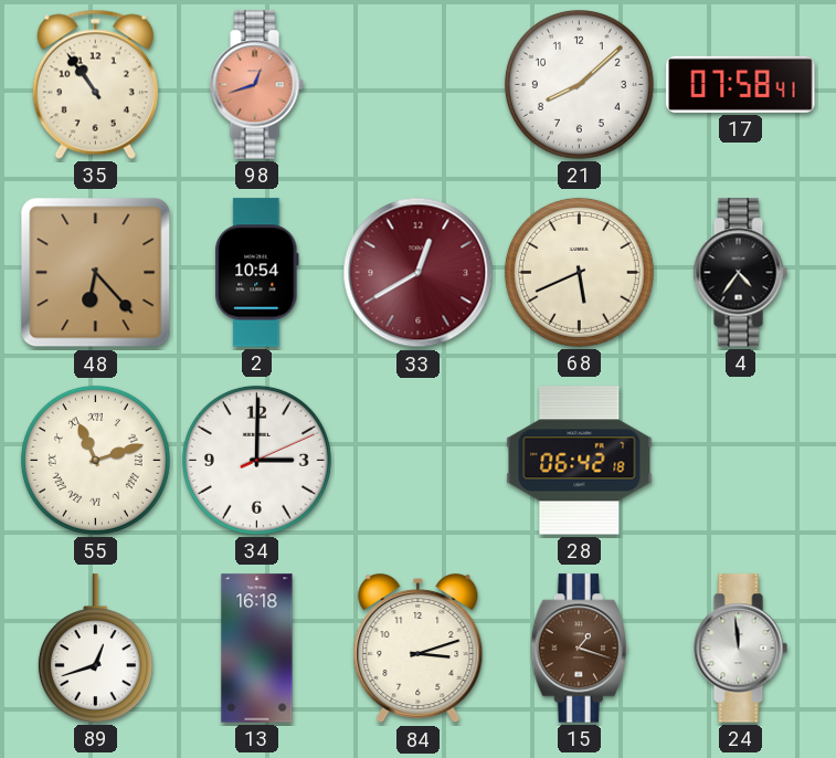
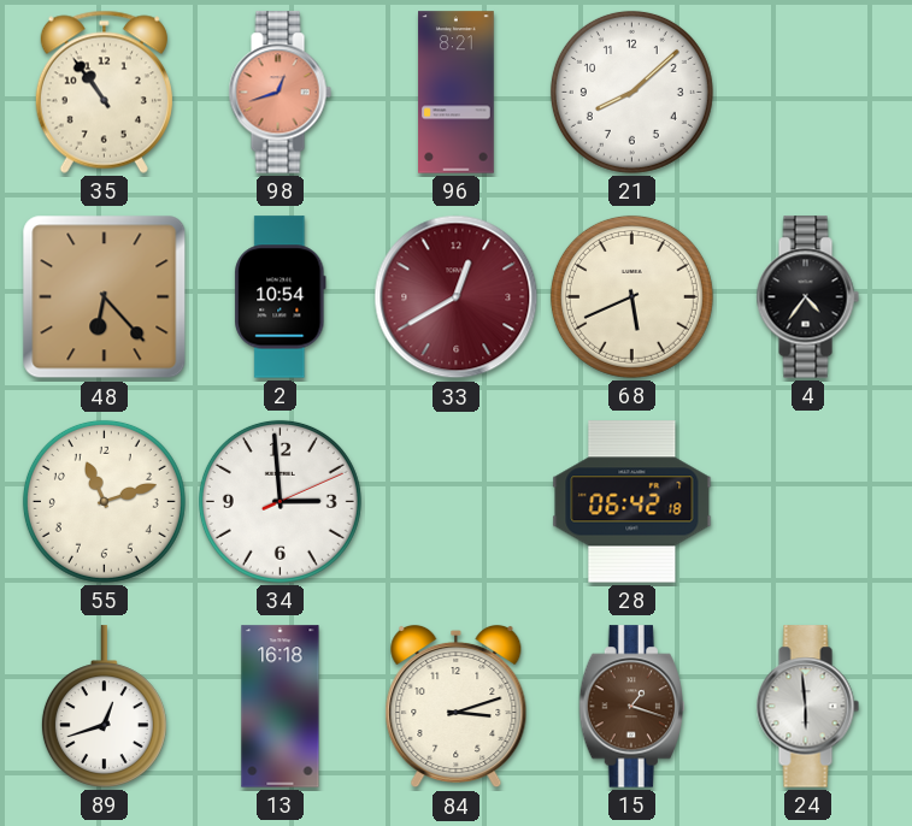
96: none -> 8:21 (457, 93)
17: 07:58 -> none (741, 84)
55 numerals: Roman -> Arabic (104, 501)
34: 3:00 -> 2:59 (280, 501)
24: 11:59 -> 5:59 (807, 707)
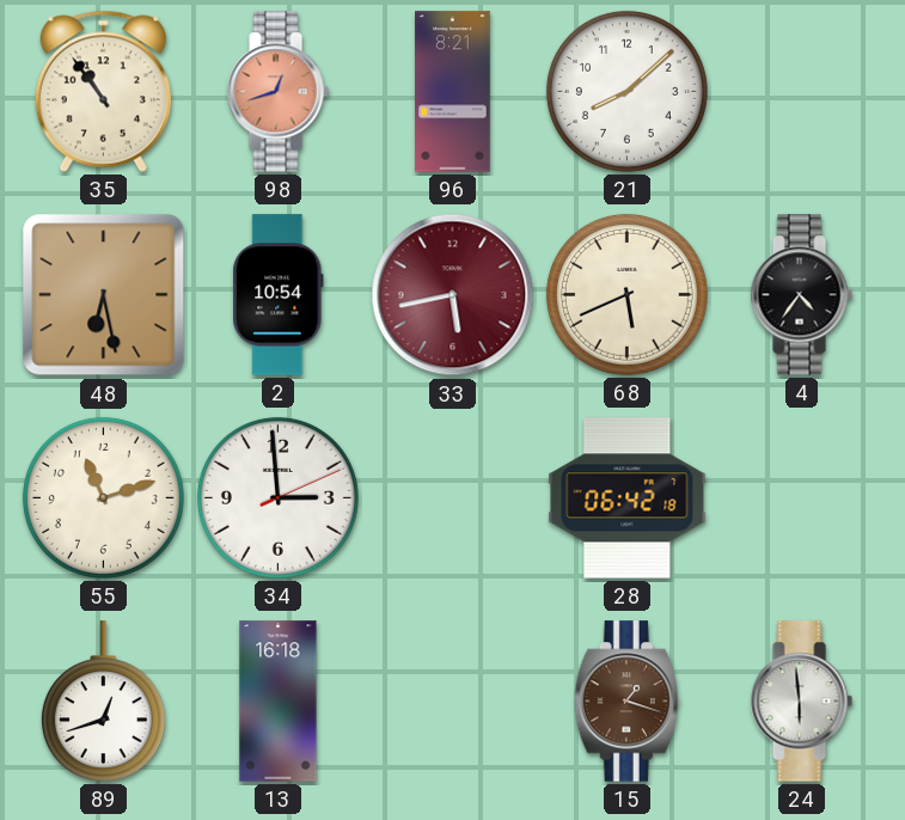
48: 6:23 -> 6:28 (104, 295)
33: 12:40 -> 5:43 (453, 295)
84: 3:12 -> none (457, 707)
